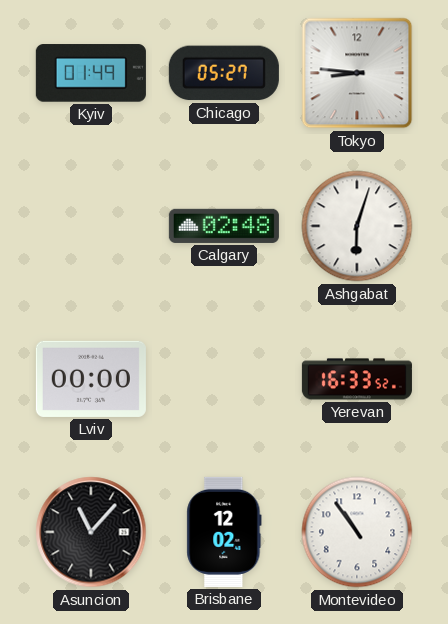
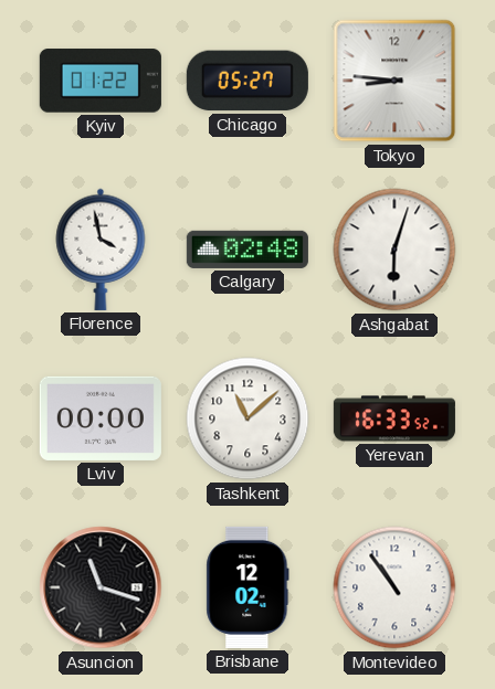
Kyiv: 01:49 -> 01:22 (101, 81)
Florence: none -> 3:58 (101, 250)
Tashkent: none -> 11:08 (247, 418)
Asuncion: 11:07 -> 11:18 (101, 587)
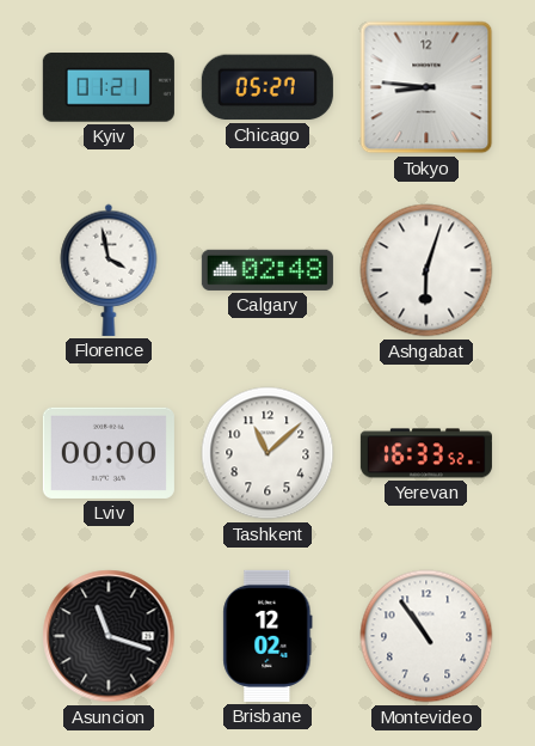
Kyiv: 01:22 -> 01:21 (109, 87)
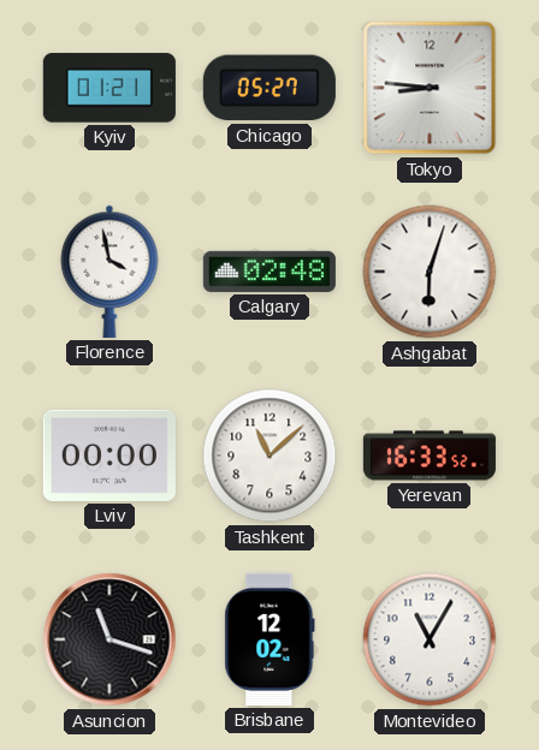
Montevideo: 10:54 -> 11:05 (430, 639)
